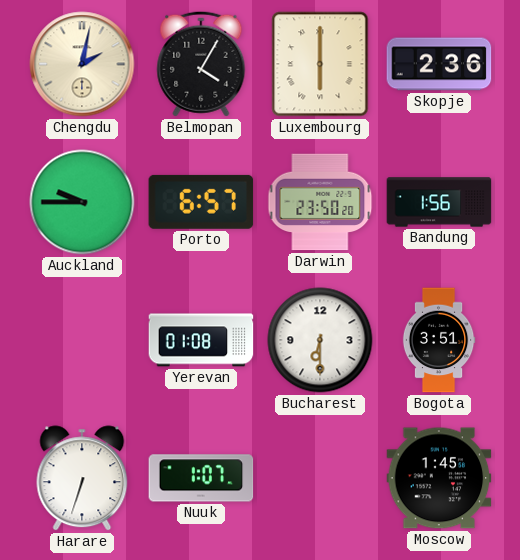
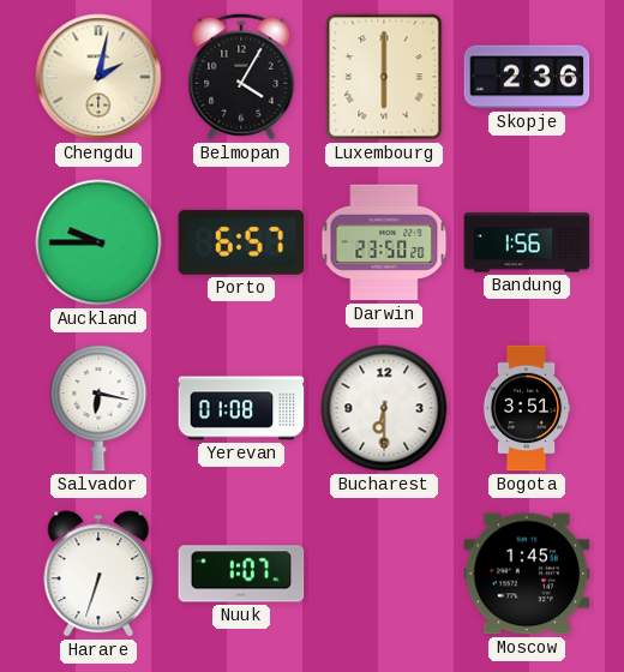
Salvador: none -> 6:17 (98, 408)
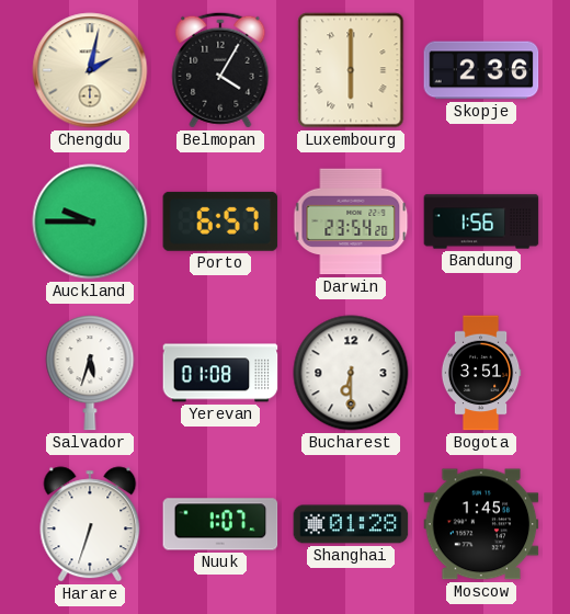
Darwin: 23:50 -> 23:54 (351, 221)
Salvador: 6:17 -> 5:33 (90, 373)
Shanghai: none -> 01:28 (351, 524)
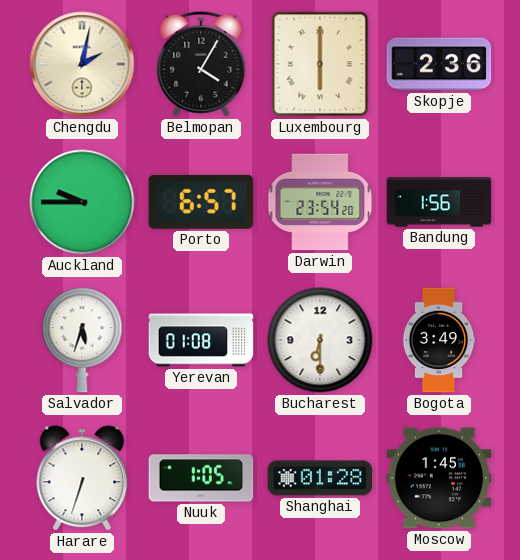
Bogota: 3:51 -> 3:49 (439, 340)
Nuuk: 1:07 -> 1:05 (201, 478)
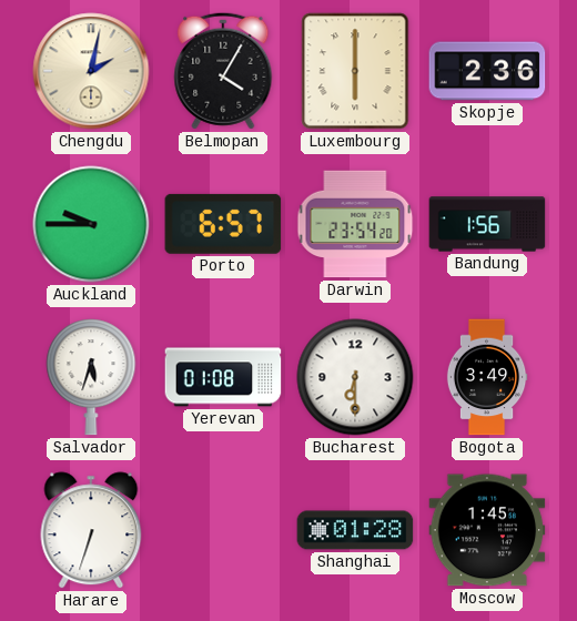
Nuuk: 1:05 -> none (201, 478)
